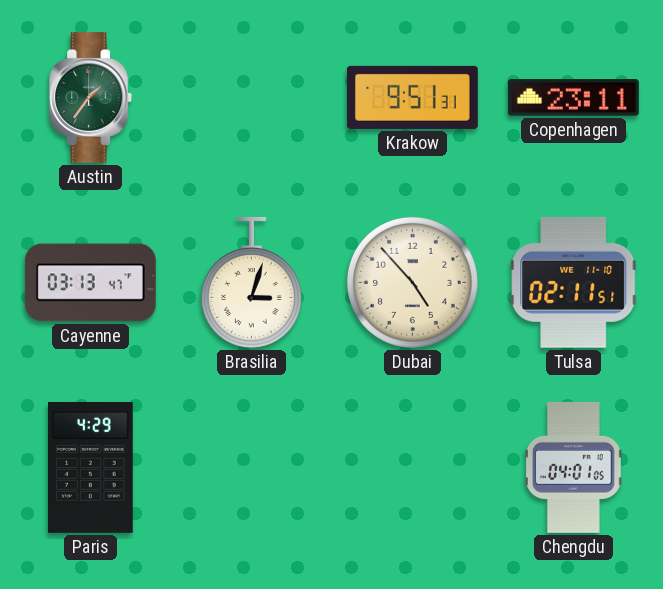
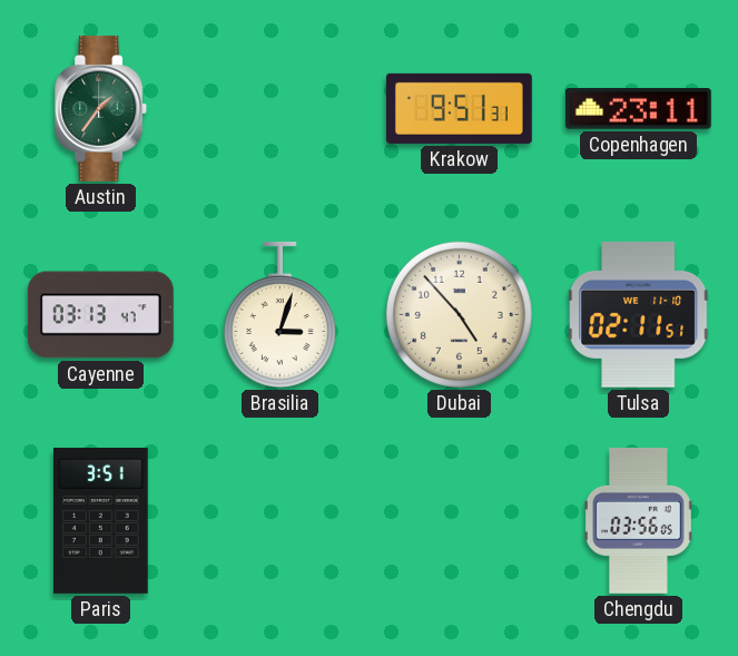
Paris: 4:29 -> 3:51 (101, 520)
Chengdu: 04:01 -> 03:56 (639, 520)
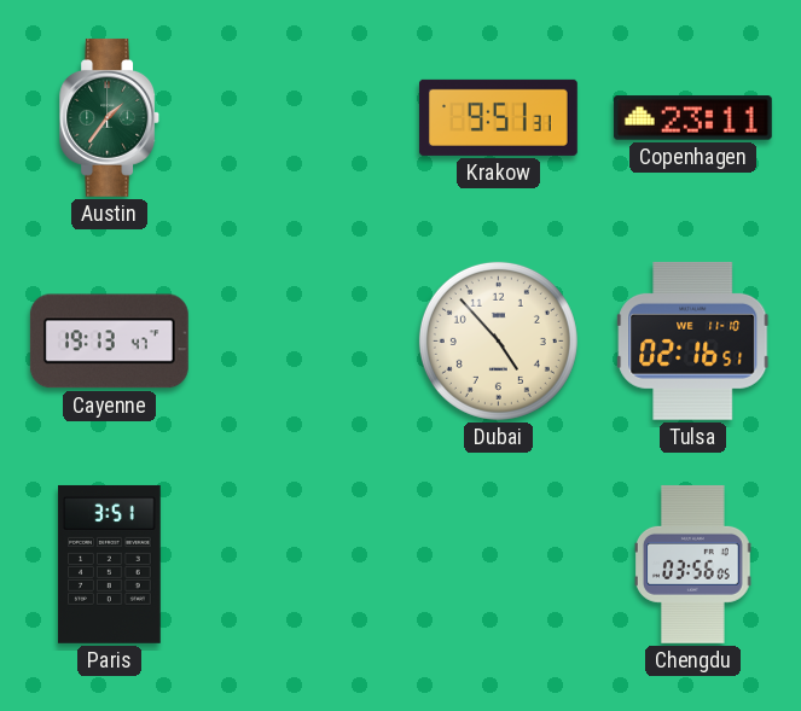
Cayenne: 03:13 -> 19:13 (109, 342)
Brasilia: 3:03 -> none (279, 314)
Tulsa: 02:11 -> 02:16 (693, 340)
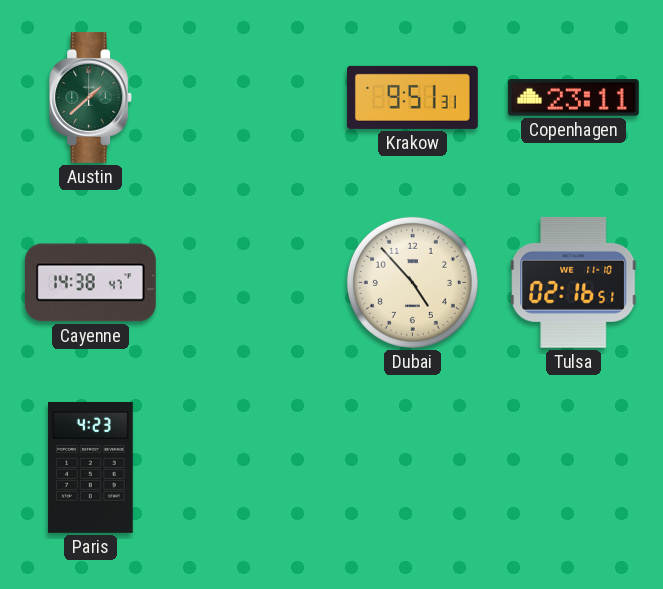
Austin: 1:36 -> 1:38 (90, 97)
Cayenne: 19:13 -> 14:38 (90, 283)
Paris: 3:51 -> 4:23 (91, 467)
Chengdu: 03:56 -> none (693, 564)
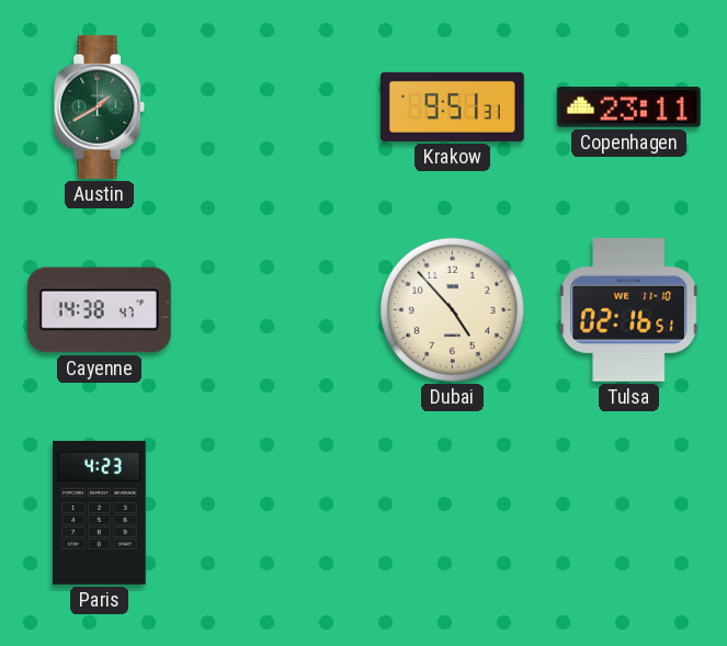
Austin: 1:38 -> 1:40 (99, 106)
